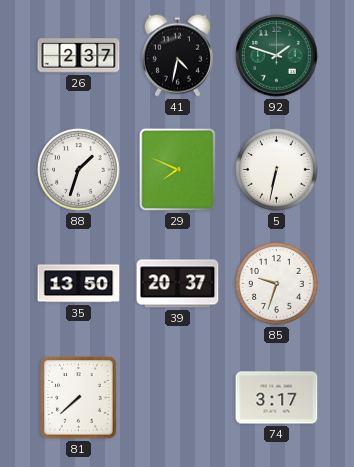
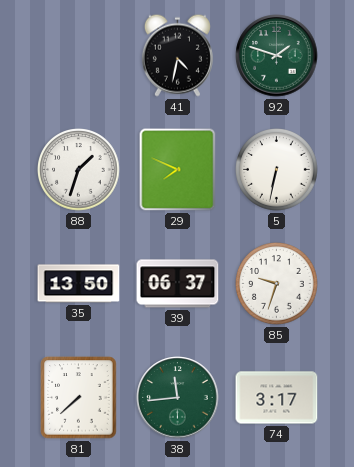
26: 2:37 -> none (79, 56)
39: 20:37 -> 06:37 (178, 284)
38: none -> 11:44 (178, 398)
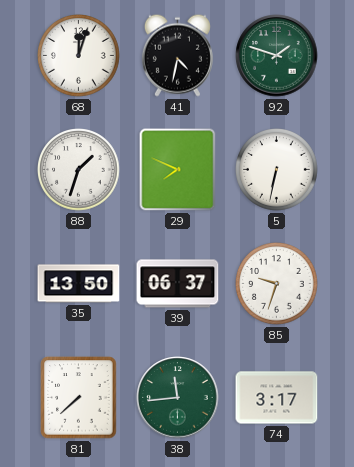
68: none -> 12:03 (79, 56)
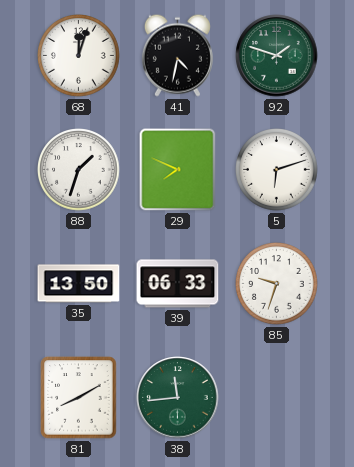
5: 6:32 -> 6:12 (277, 170)
39: 06:37 -> 06:33 (178, 284)
81: 7:38 -> 8:10 (79, 398)
74: 3:17 -> none (277, 398)
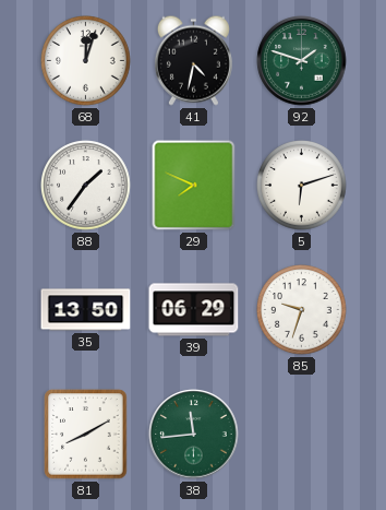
88: 1:33 -> 1:36 (86, 186)
39: 06:33 -> 06:29 (194, 310)
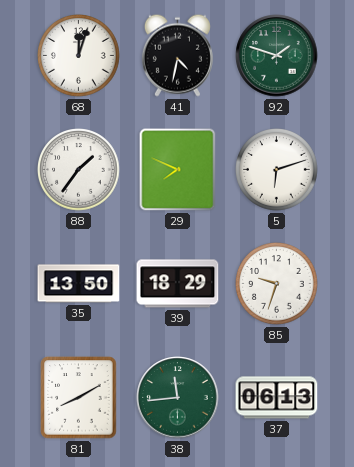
39: 06:29 -> 18:29 (178, 284)
37: none -> 06:13 (277, 398)
